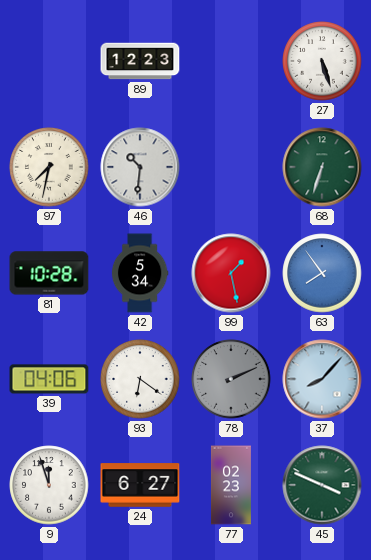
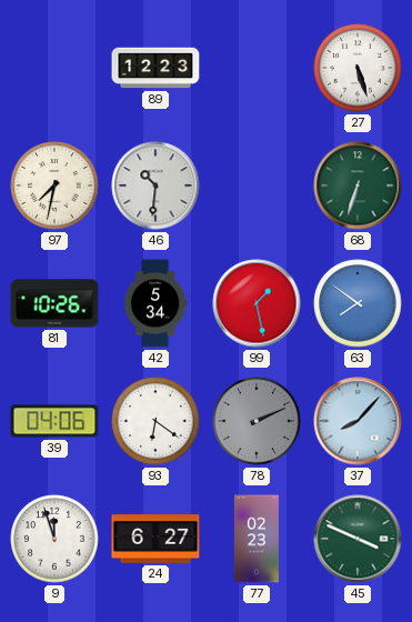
81: 10:28 -> 10:26 (54, 303)
63: 7:54 -> 7:51 (358, 303)
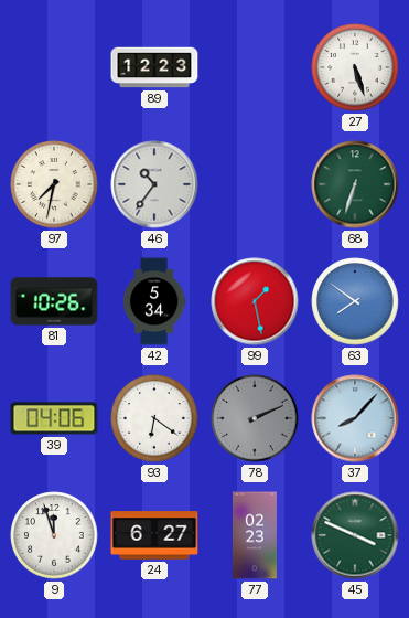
46: 10:31 -> 10:36 (154, 184)
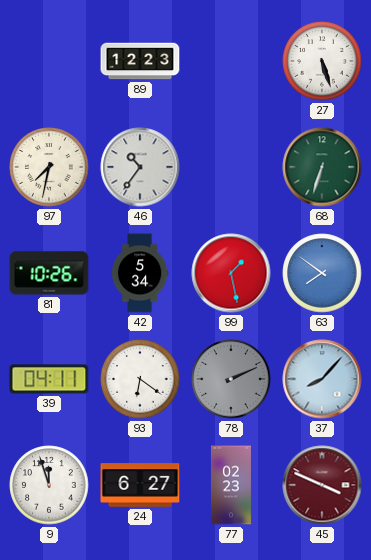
39: 04:06 -> 04:11 (49, 379)
45 dial: green -> burgundy (322, 485)
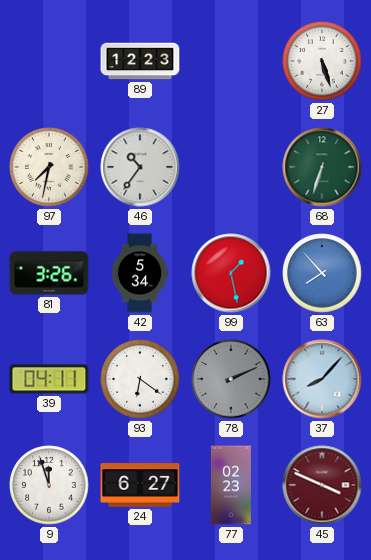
81: 10:26 -> 3:26 (49, 273)
63: 7:51 -> 7:53 (322, 273)
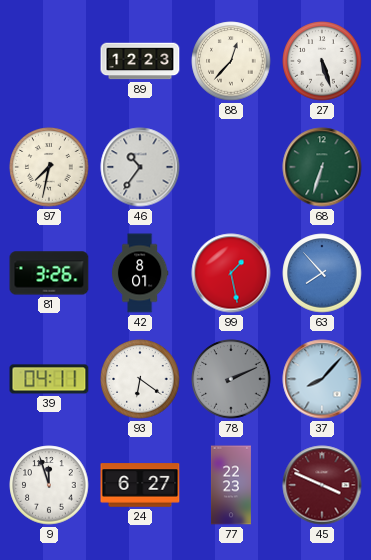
88: none -> 12:37 (231, 61)
42: 5:34 -> 8:01 (140, 273)
77: 02:23 -> 22:23 (231, 485)
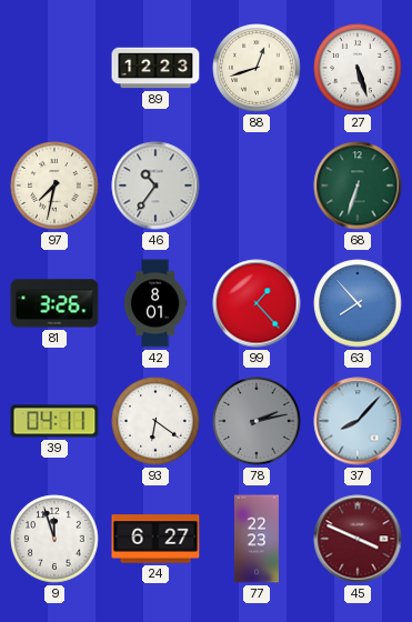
88: 12:37 -> 12:42 (257, 68)
99: 1:28 -> 1:23 (257, 303)
78: 2:11 -> 2:13 (257, 421)
